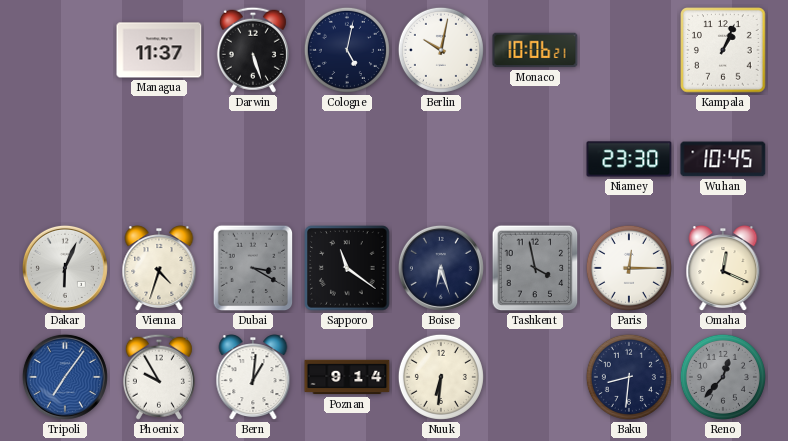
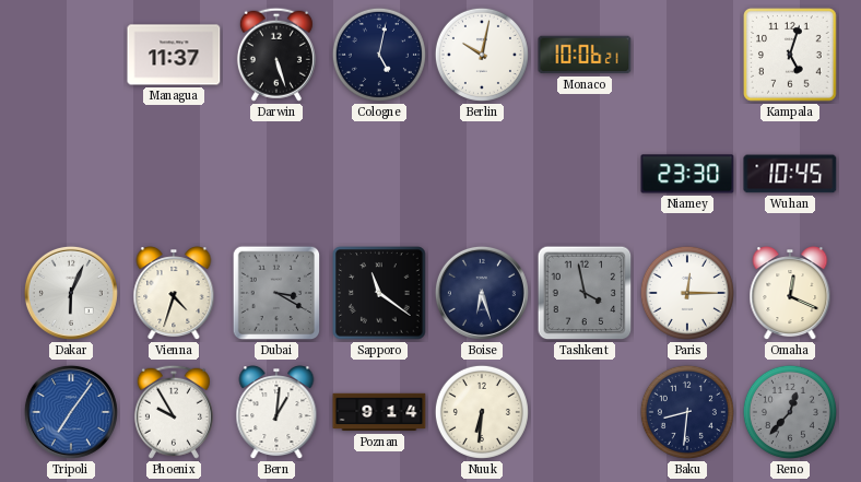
Kampala: 1:04 -> 5:03 (790, 55)
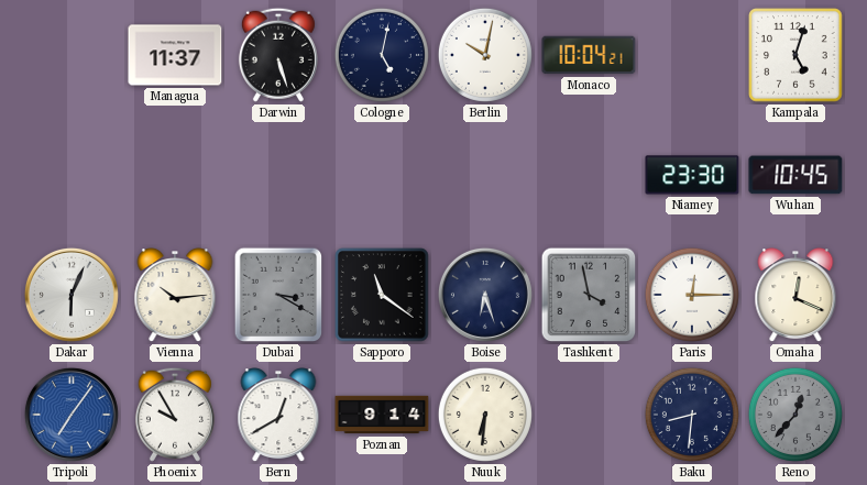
Monaco: 10:06 -> 10:04 (589, 55)
Vienna: 4:33 -> 10:14 (175, 296)
Bern: 1:01 -> 12:40 (278, 416)
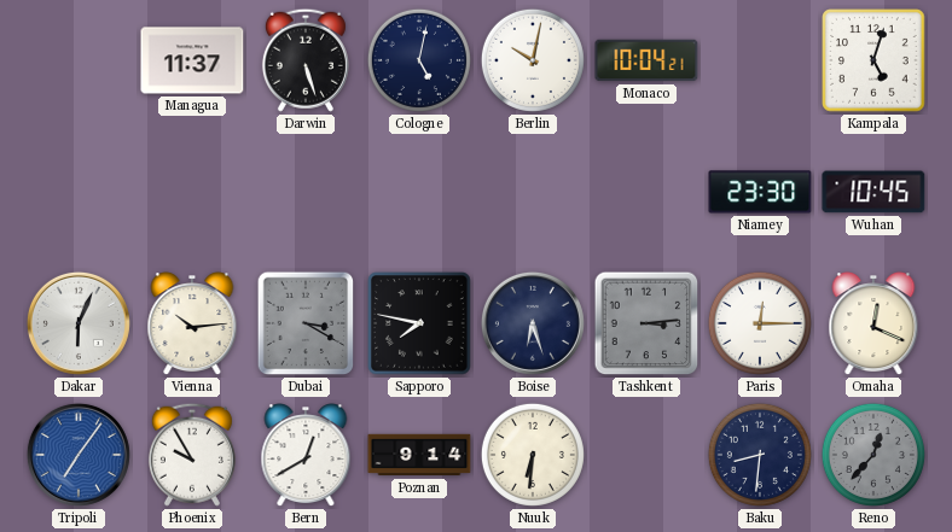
Sapporo: 11:21 -> 7:47 (419, 323)
Tashkent: 3:58 -> 3:14 (646, 323)
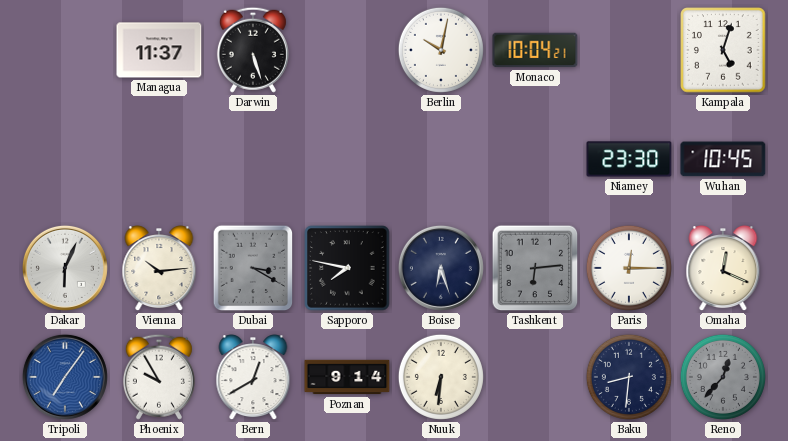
Cologne: 5:02 -> none (419, 60)
Tashkent: 3:14 -> 6:14 (535, 268)
